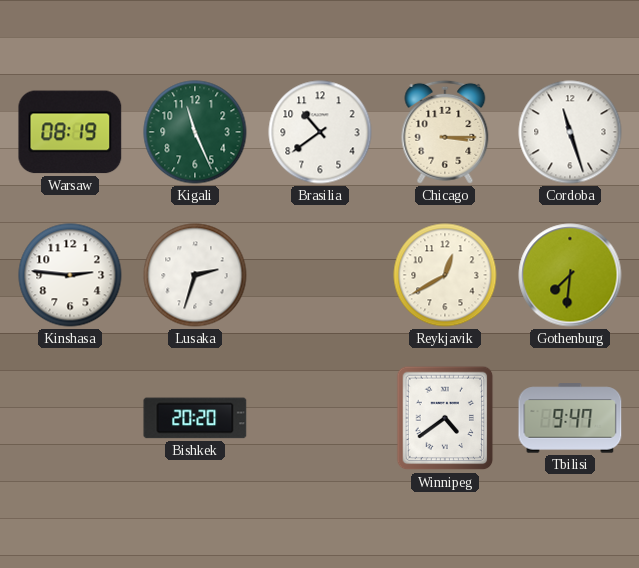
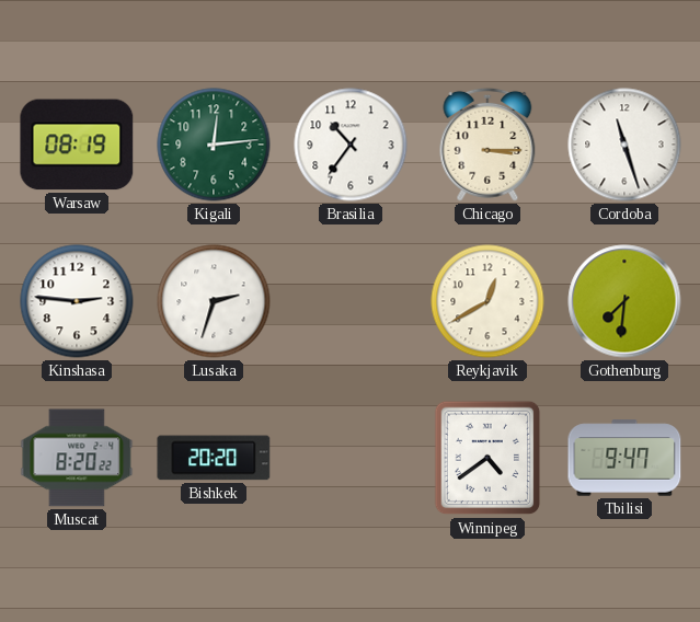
Kigali: 11:26 -> 12:14 (214, 145)
Brasilia: 10:39 -> 10:36 (351, 145)
Muscat: none -> 8:20 (77, 458)
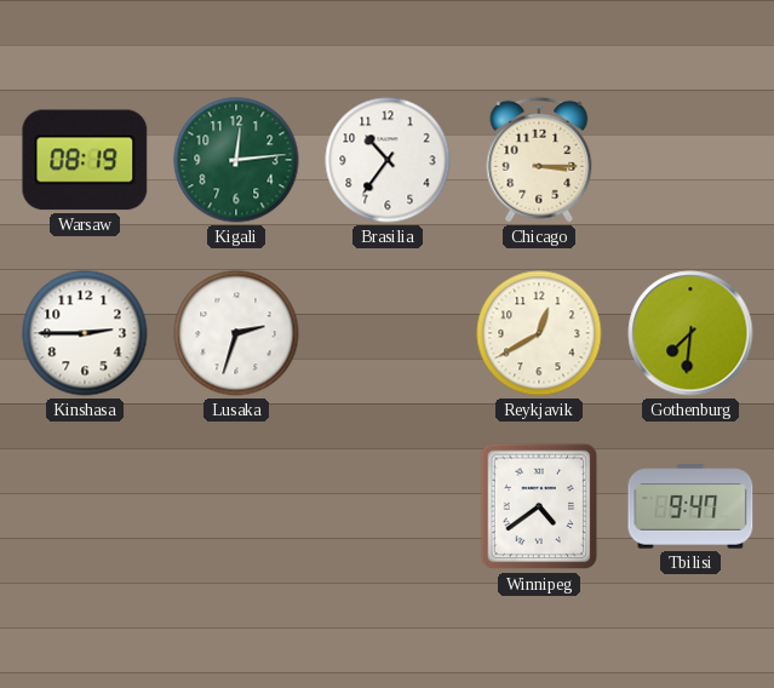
Cordoba: 11:27 -> none (624, 145)
Kinshasa: 2:46 -> 2:45 (85, 333)
Muscat: 8:20 -> none (77, 458)
Bishkek: 20:20 -> none (214, 458)
